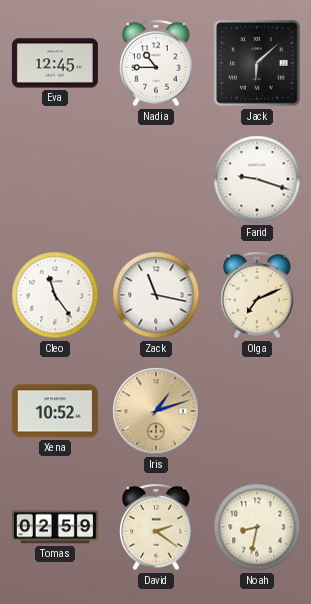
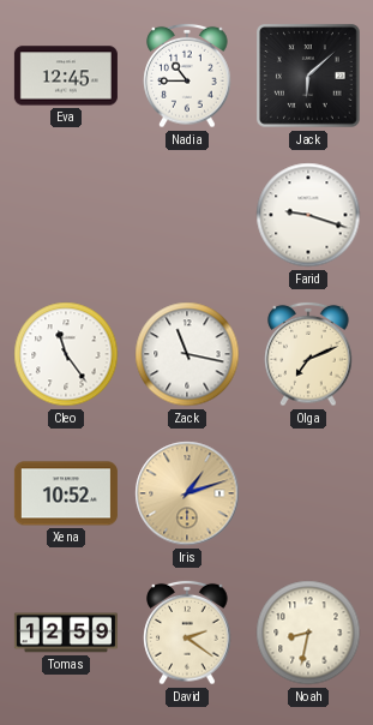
Tomas: 02:59 -> 12:59 (66, 633)
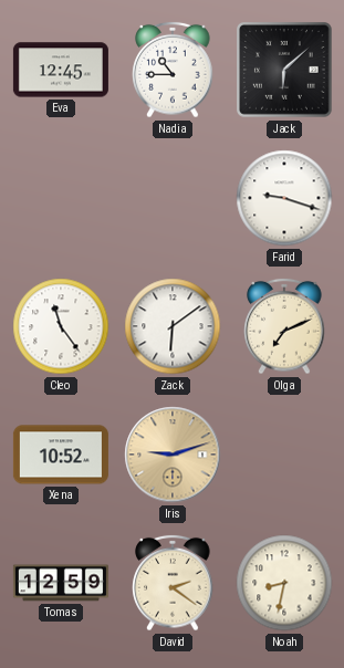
Zack: 11:17 -> 6:09 (173, 326)
Iris: 1:12 -> 9:12 (173, 455)
